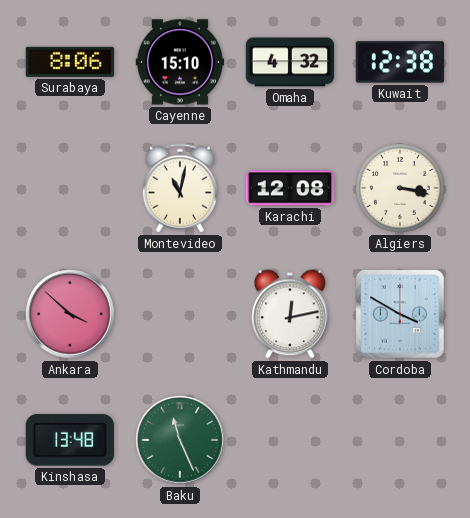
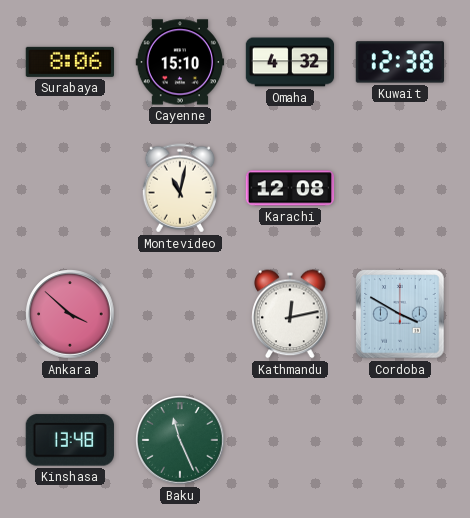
Algiers: 3:17 -> none (400, 188)
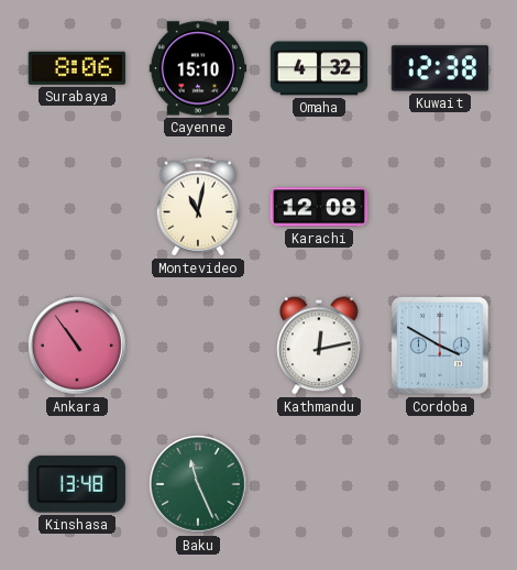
Ankara: 3:52 -> 10:54 (77, 346)
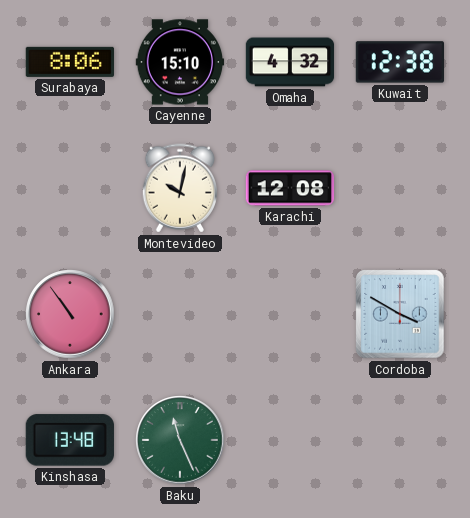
Montevideo: 11:02 -> 10:02 (180, 188)
Kathmandu: 12:13 -> none (319, 346)
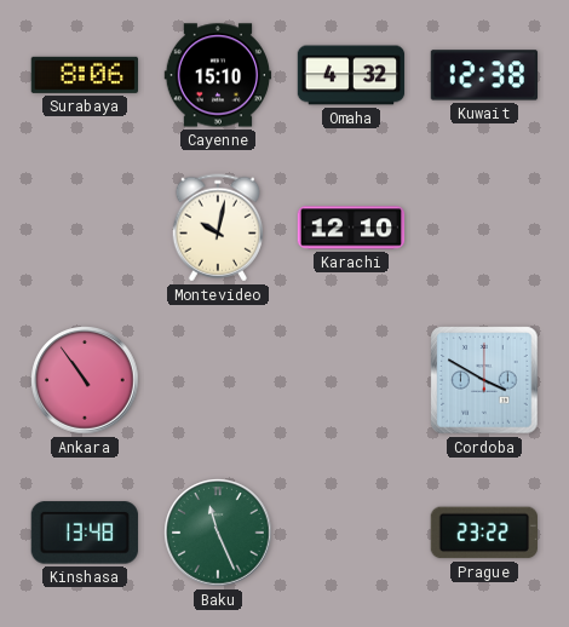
Karachi: 12:08 -> 12:10 (351, 228)
Prague: none -> 23:22 (484, 533)
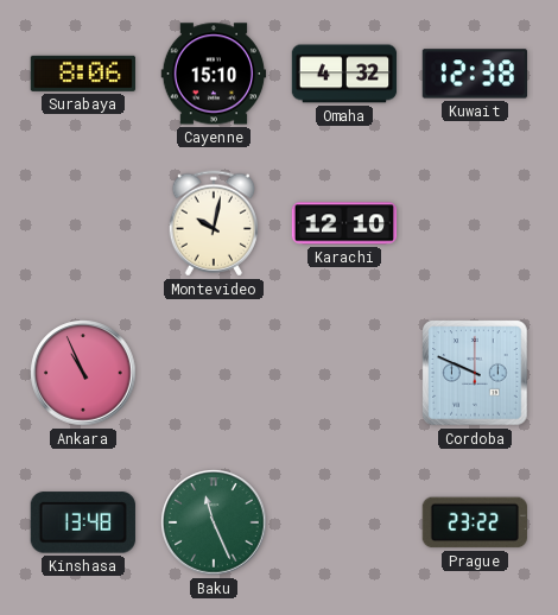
Ankara: 10:54 -> 10:56 (83, 373)
Cordoba: 3:50 -> 9:49 (475, 373)
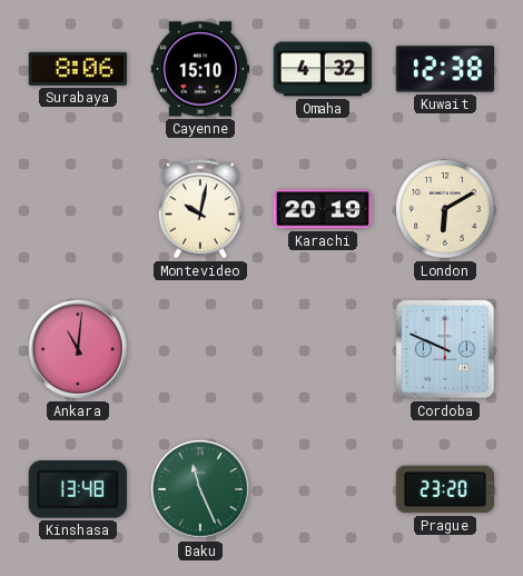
Karachi: 12:10 -> 20:19 (323, 209)
London: none -> 6:10 (445, 209)
Ankara: 10:56 -> 11:01 (78, 349)
Prague: 23:22 -> 23:20 (445, 489)
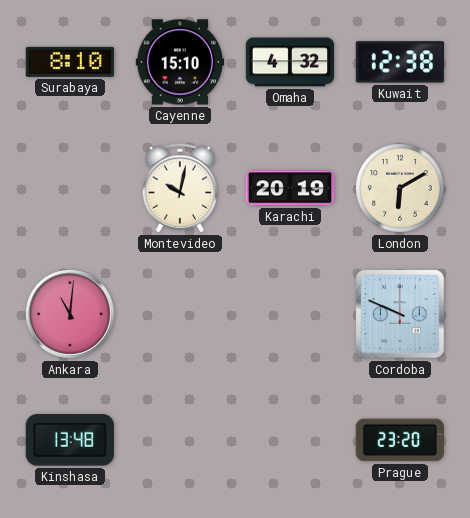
Surabaya: 8:06 -> 8:10 (69, 62)
Baku: 11:26 -> none (200, 489)
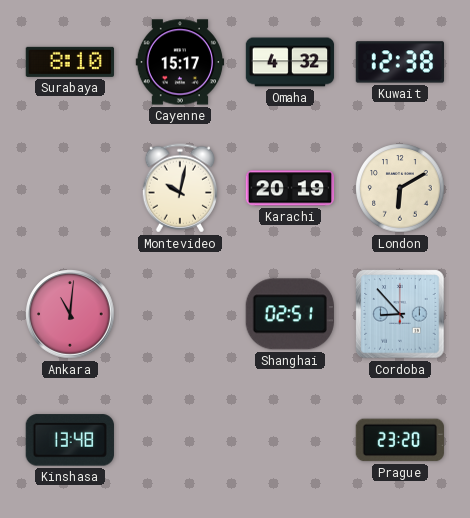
Cayenne: 15:10 -> 15:17 (180, 62)
Shanghai: none -> 02:51 (290, 314)
Cordoba: 9:49 -> 8:53 (400, 314)
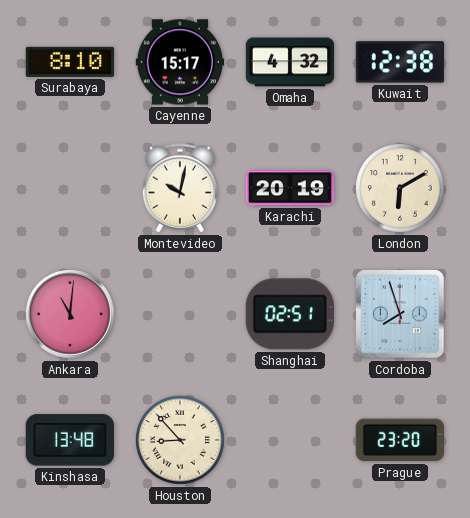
Cordoba: 8:53 -> 7:57 (400, 314)
Houston: none -> 8:53 (180, 440)
